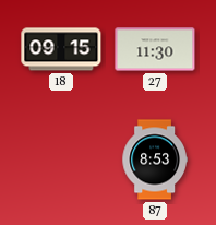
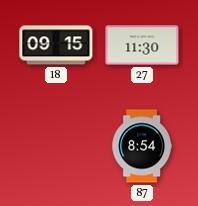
87: 8:53 -> 8:54 (142, 146)
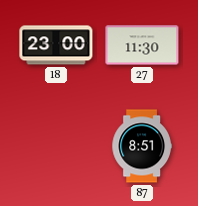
18: 09:15 -> 23:00 (56, 45)
87: 8:54 -> 8:51 (142, 146)
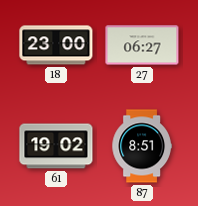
27: 11:30 -> 06:27 (142, 45)
61: none -> 19:02 (56, 146)
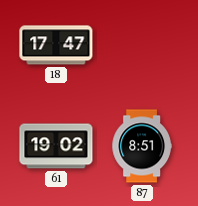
18: 23:00 -> 17:47 (56, 45)
27: 06:27 -> none (142, 45)
